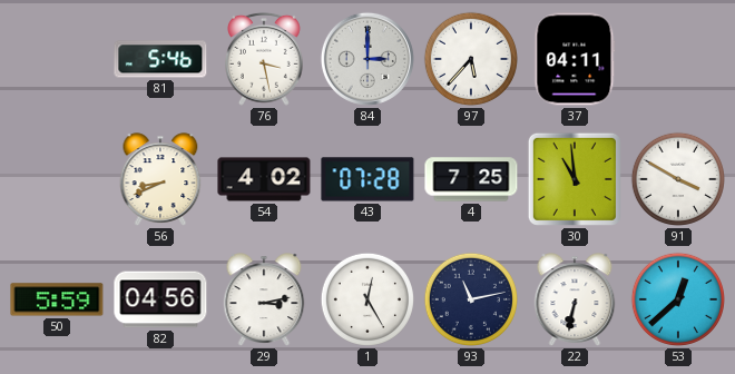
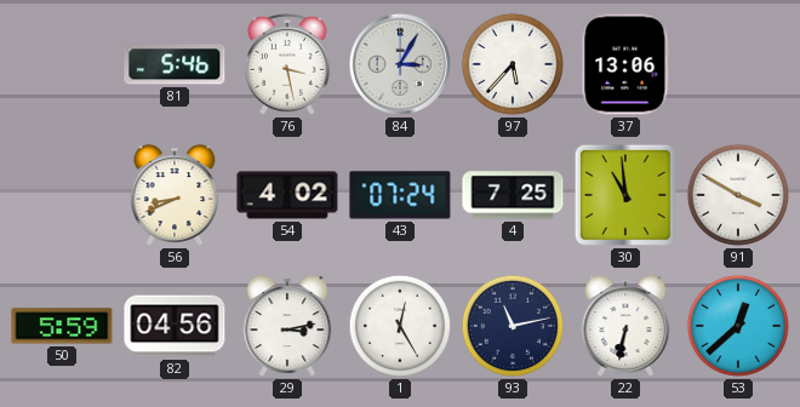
84: 3:00 -> 3:05 (400, 64)
37: 04:11 -> 13:06 (625, 64)
43: 07:28 -> 07:24 (400, 195)
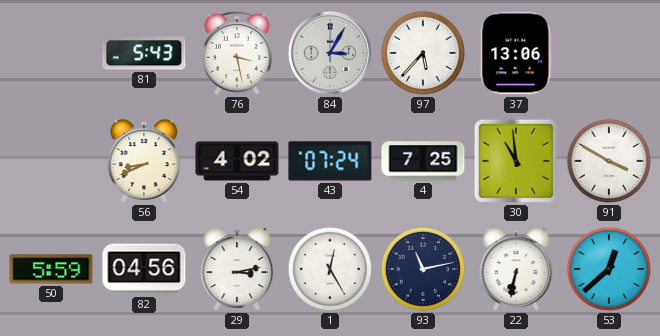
81: 5:46 -> 5:43 (144, 53)
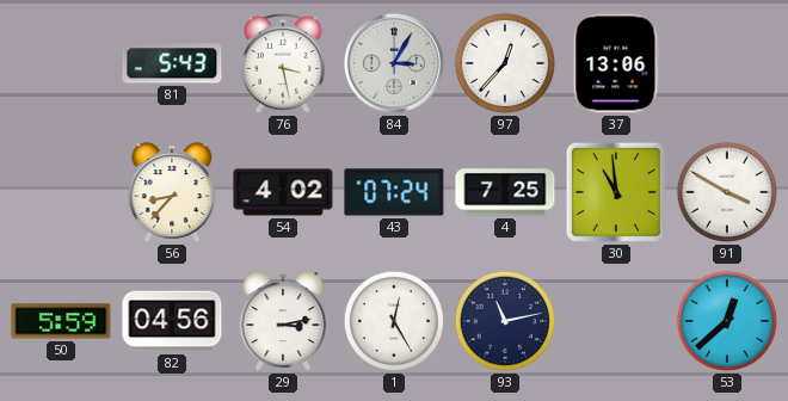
97: 5:37 -> 12:37 (505, 63)
56: 8:41 -> 8:37 (172, 192)
22: 6:32 -> none (516, 269)
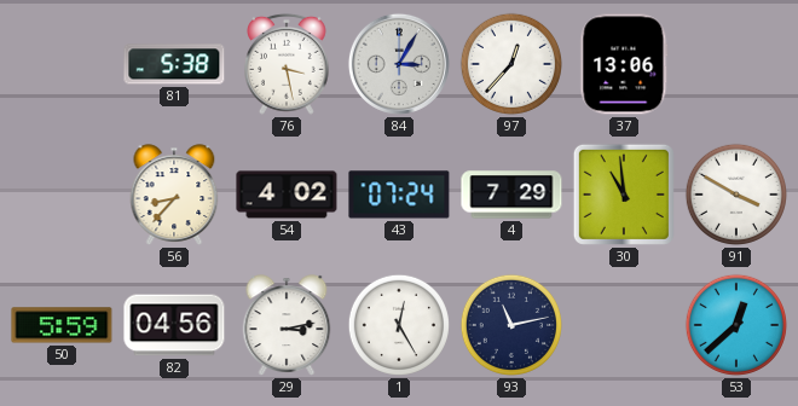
81: 5:43 -> 5:38 (174, 64)
4: 7:25 -> 7:29 (511, 195)
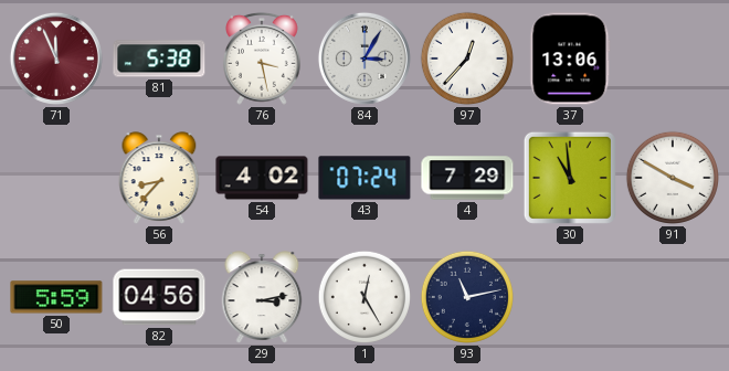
71: none -> 11:56 (56, 59)
53: 12:38 -> none (736, 325)
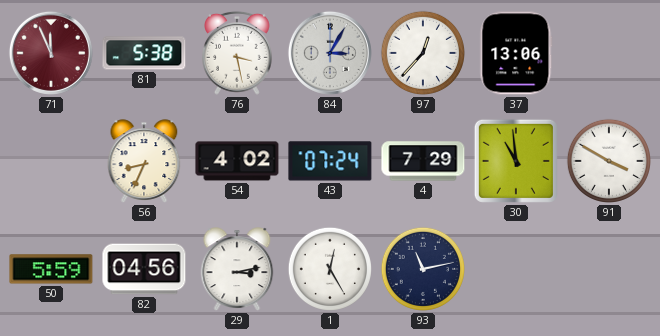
56: 8:37 -> 8:34 (144, 161)
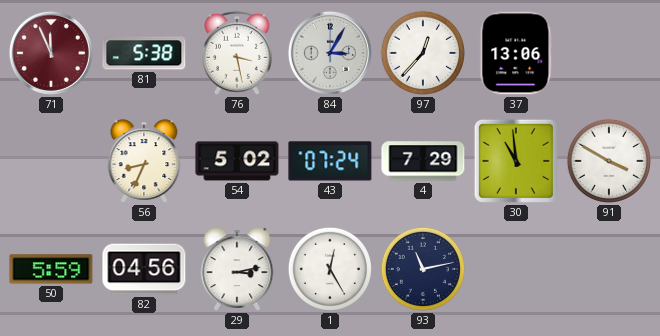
54: 4:02 -> 5:02 (237, 161)
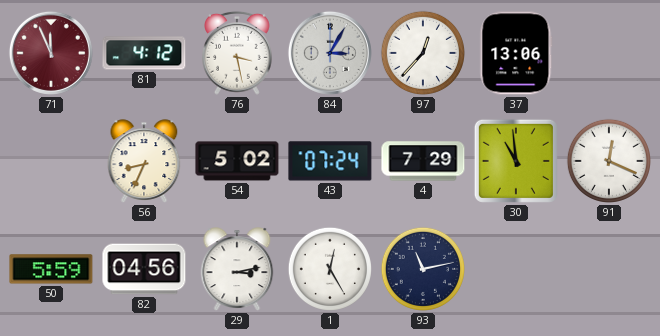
81: 5:38 -> 4:12 (144, 53)
91: 3:50 -> 12:19 (609, 161)
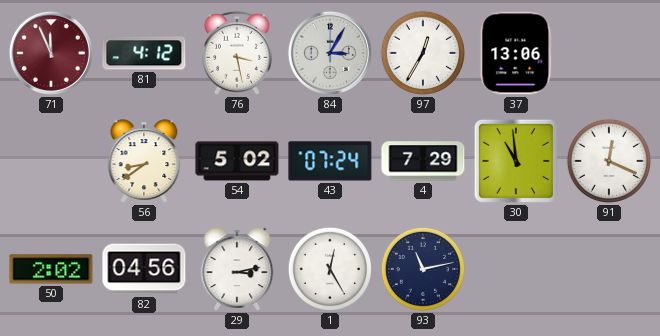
97: 12:37 -> 12:35 (423, 53)
56: 8:34 -> 8:39 (144, 161)
50: 5:59 -> 2:02 (51, 269)
